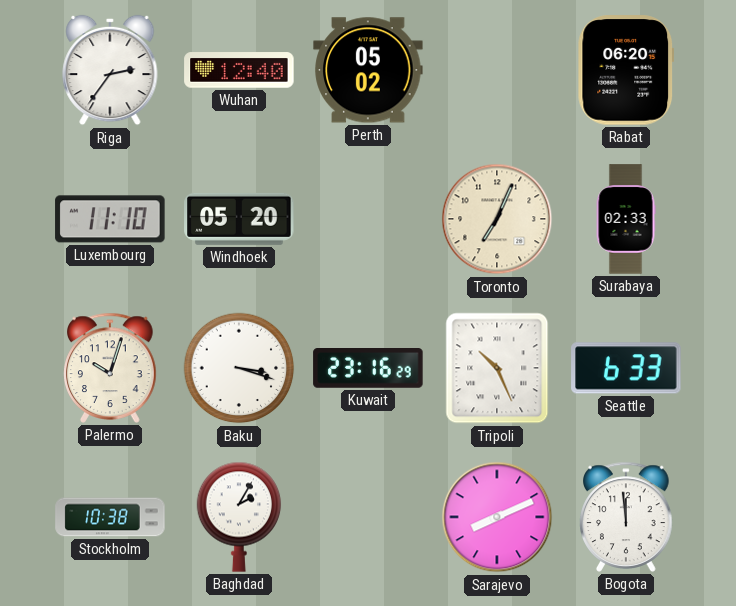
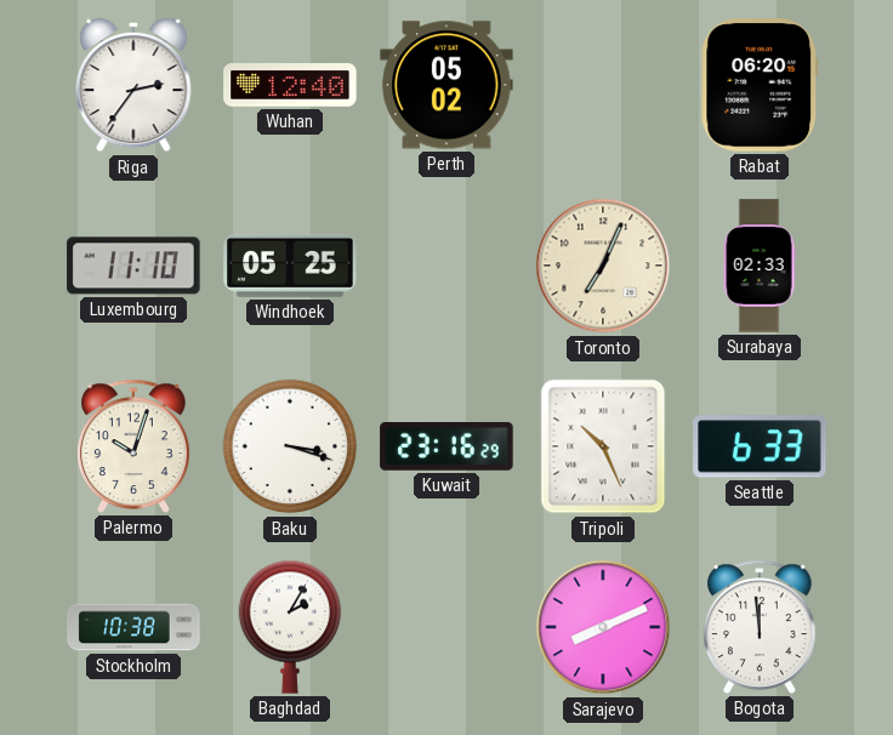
Windhoek: 05:20 -> 05:25 (290, 266)
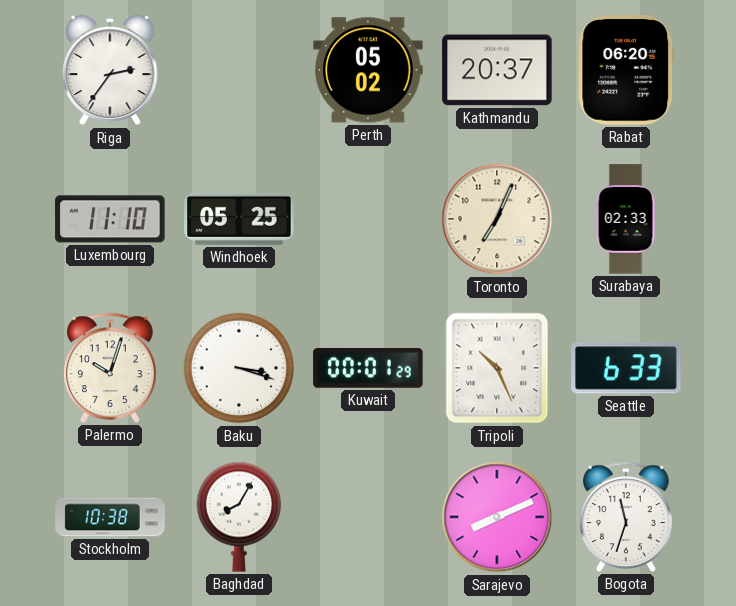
Wuhan: 12:40 -> none (290, 85)
Kathmandu: none -> 20:37 (497, 70)
Kuwait: 23:16 -> 00:01 (368, 369)
Baghdad: 2:05 -> 8:05 (239, 517)
Bogota: 11:59 -> 11:33 (626, 517)
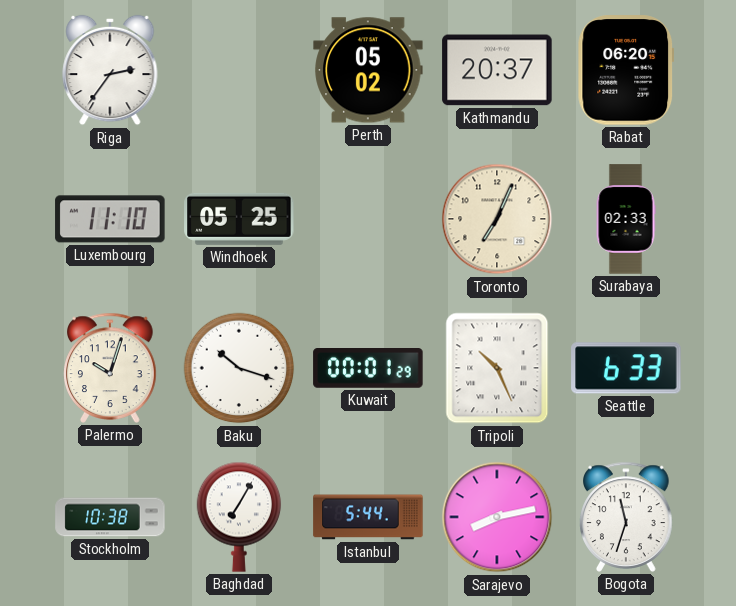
Baku: 3:18 -> 10:18 (239, 368)
Baghdad: 8:05 -> 7:05 (239, 517)
Istanbul: none -> 5:44 (368, 517)
Sarajevo: 8:11 -> 8:13 (497, 517)
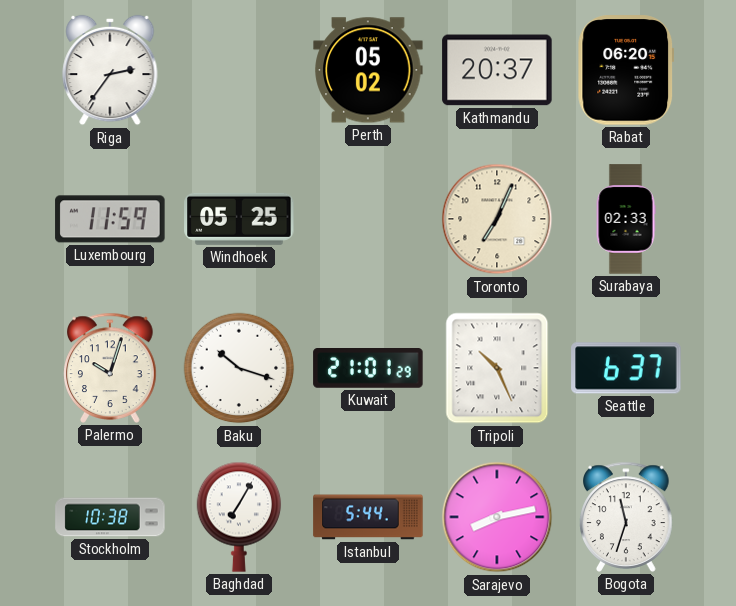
Luxembourg: 11:10 -> 11:59 (110, 219)
Kuwait: 00:01 -> 21:01 (368, 369)
Seattle: 6:33 -> 6:37 (626, 368)
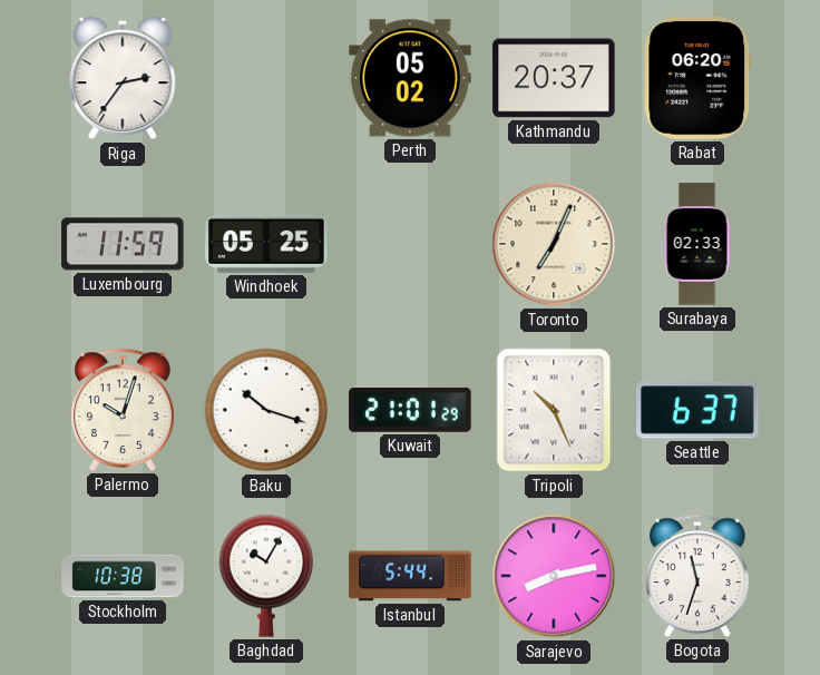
Baghdad: 7:05 -> 10:05 (266, 576)
